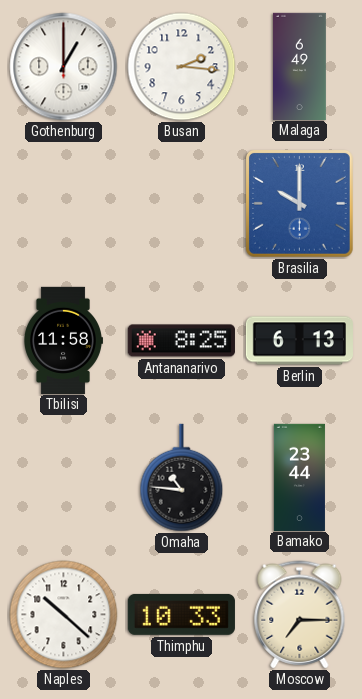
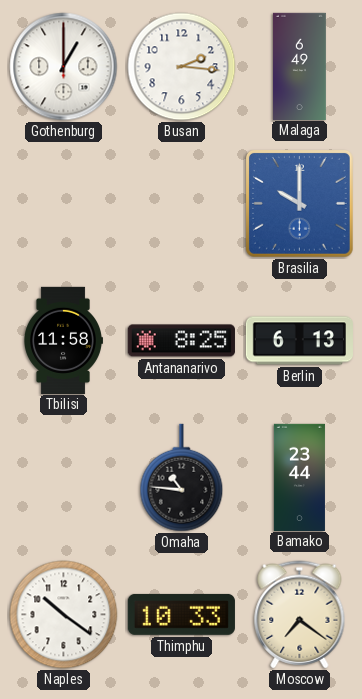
Naples: 10:22 -> 10:21 (64, 615)
Moscow: 7:15 -> 7:21 (300, 615)
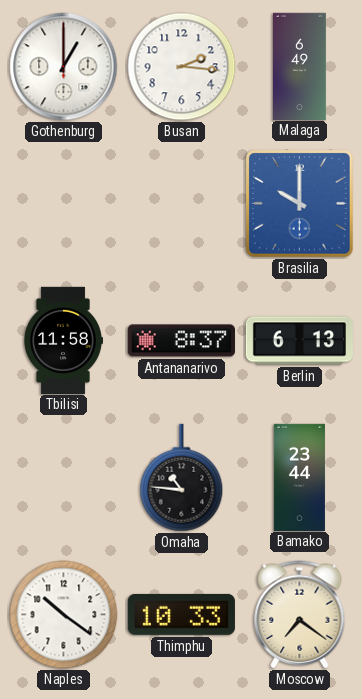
Antananarivo: 8:25 -> 8:37 (181, 341)
